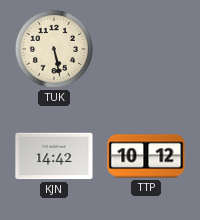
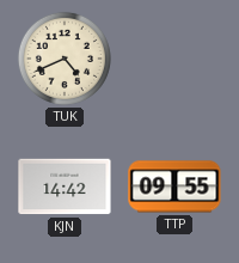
TUK: 5:28 -> 4:41 (65, 59)
TTP: 10:12 -> 09:55 (174, 186)
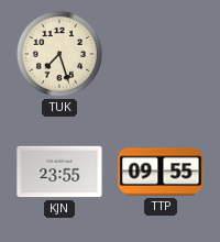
TUK: 4:41 -> 7:27 (59, 54)
KJN: 14:42 -> 23:55 (59, 172)
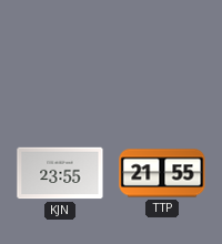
TUK: 7:27 -> none (59, 54)
TTP: 09:55 -> 21:55 (162, 173)
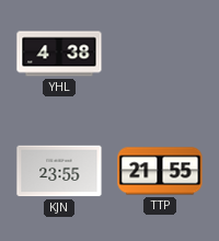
YHL: none -> 4:38 (59, 54)
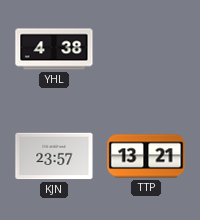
KJN: 23:55 -> 23:57 (54, 156)
TTP: 21:55 -> 13:21 (146, 156)
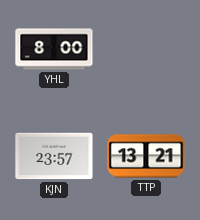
YHL: 4:38 -> 8:00 (54, 49)
